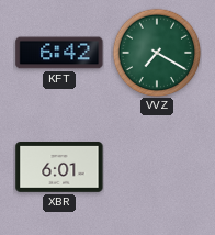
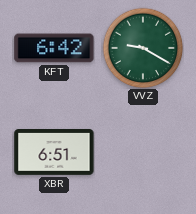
VVZ: 7:20 -> 9:20 (143, 48)
XBR: 6:01 -> 6:51 (54, 153)
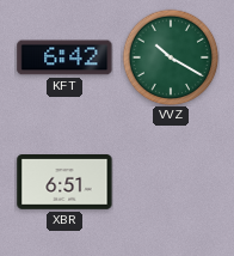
VVZ: 9:20 -> 10:20 (171, 57)
